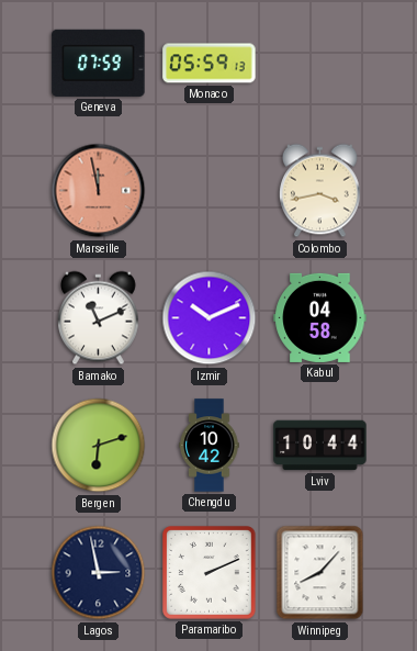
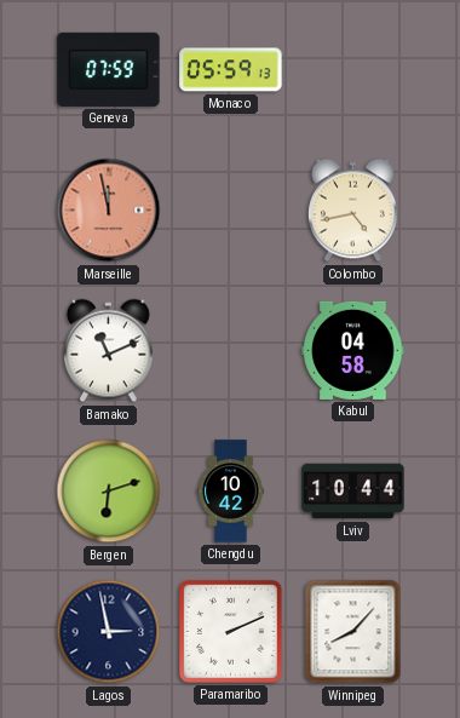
Colombo: 3:43 -> 4:43 (353, 211)
Izmir: 10:11 -> none (210, 318)
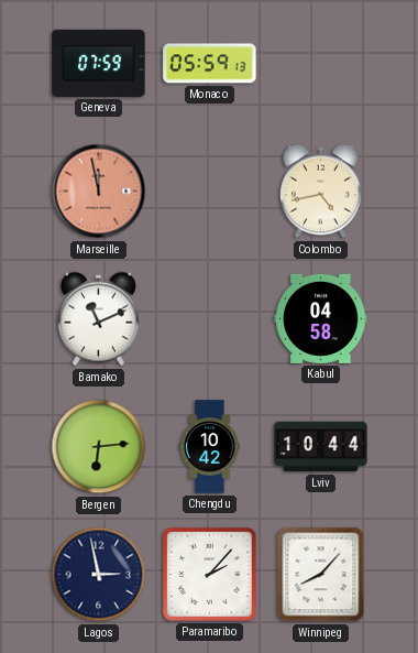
Bergen: 6:12 -> 6:14 (99, 447)
Paramaribo: 2:11 -> 2:07 (210, 575)
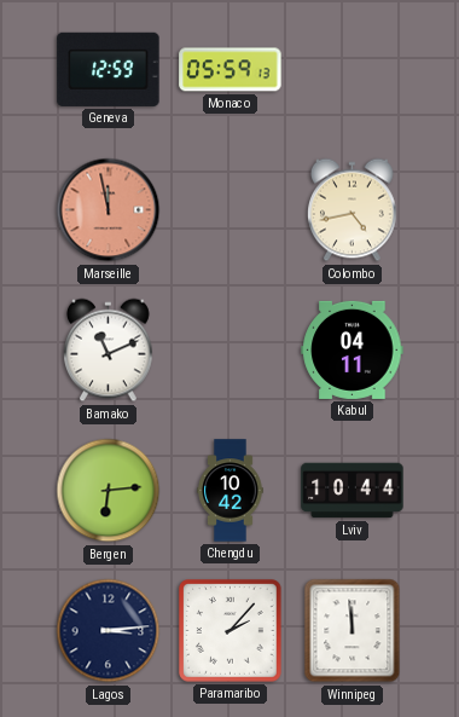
Geneva: 07:59 -> 12:59 (109, 69)
Kabul: 04:58 -> 04:11 (353, 349)
Lagos: 2:58 -> 3:14 (109, 631)
Winnipeg: 8:07 -> 11:59 (353, 631)
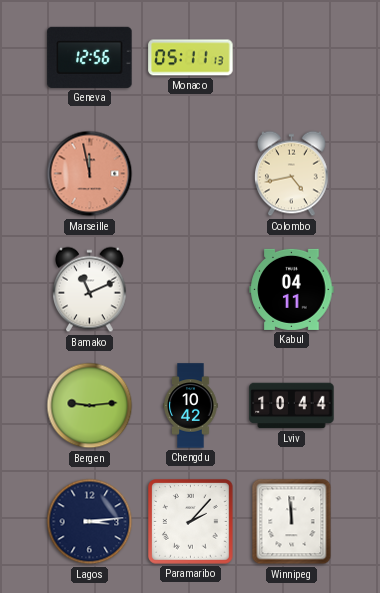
Geneva: 12:59 -> 12:56 (90, 57)
Monaco: 05:59 -> 05:11 (191, 58)
Bergen: 6:14 -> 9:14 (90, 406)
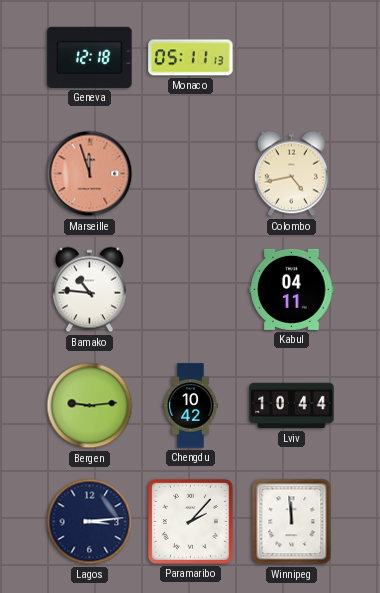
Geneva: 12:56 -> 12:18 (90, 57)
Marseille: 11:58 -> 11:57 (90, 174)
Bamako: 11:11 -> 10:46 (90, 290)
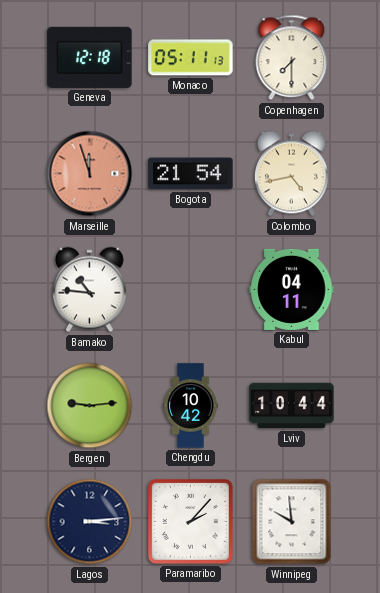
Copenhagen: none -> 7:30 (292, 58)
Bogota: none -> 21:54 (191, 174)
Winnipeg: 11:59 -> 9:59 (292, 522)
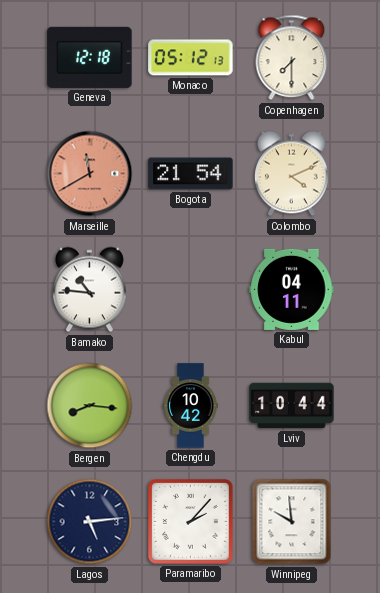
Monaco: 05:11 -> 05:12 (191, 58)
Marseille: 11:57 -> 11:40 (90, 174)
Colombo: 4:43 -> 4:11 (292, 174)
Bergen: 9:14 -> 8:16 (90, 406)
Lagos: 3:14 -> 5:14 (90, 522)
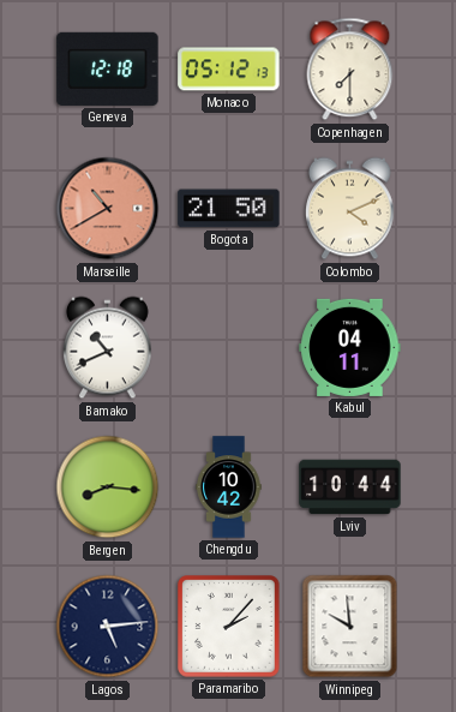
Marseille: 11:40 -> 10:40 (108, 209)
Bogota: 21:54 -> 21:50 (229, 209)
Bamako: 10:46 -> 10:41 (108, 348)
